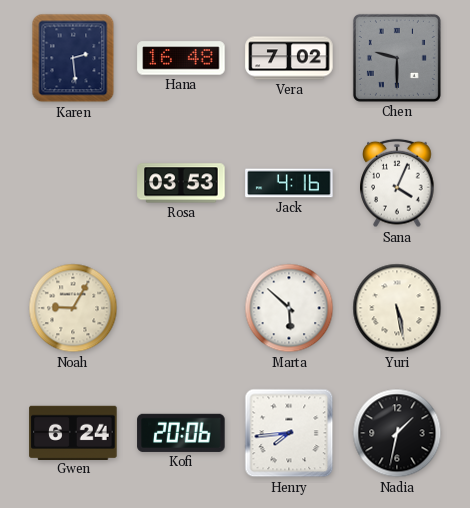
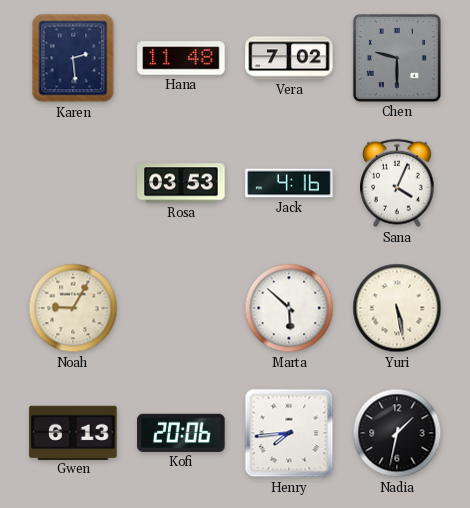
Hana: 16:48 -> 11:48 (181, 58)
Gwen: 6:24 -> 6:13 (73, 432)
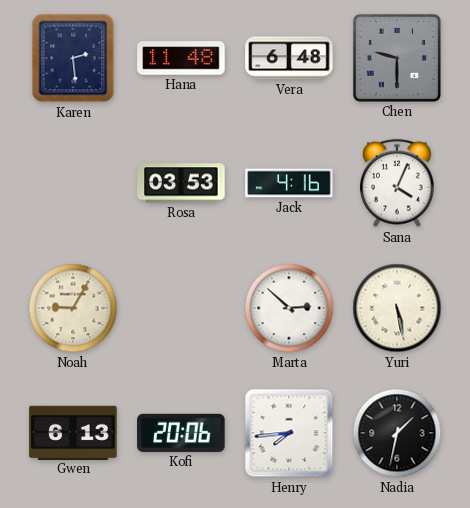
Vera: 7:02 -> 6:48 (289, 58)
Marta: 5:52 -> 2:52 (289, 308)
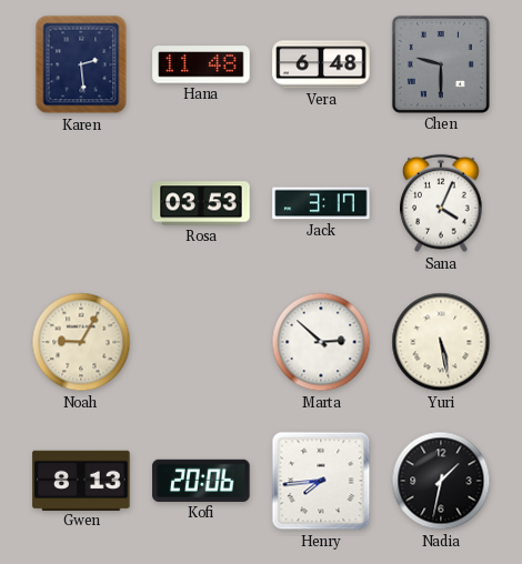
Jack: 4:16 -> 3:17 (321, 203)
Gwen: 6:13 -> 8:13 (81, 480)
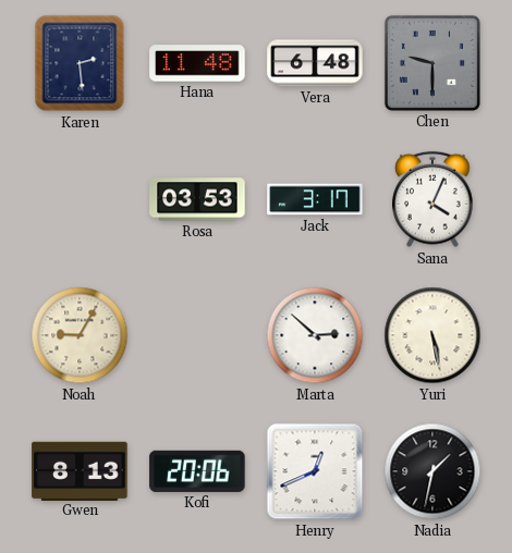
Henry: 7:44 -> 12:41 (315, 471)
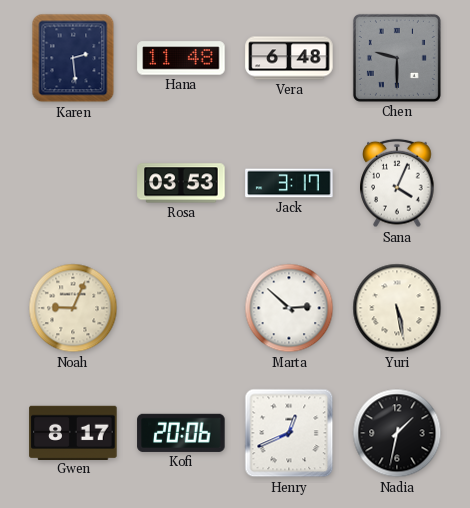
Noah: 9:05 -> 9:04 (73, 308)
Gwen: 8:13 -> 8:17 (73, 432)
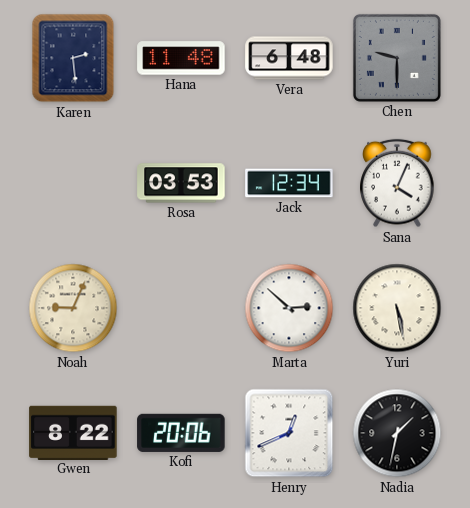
Jack: 3:17 -> 12:34 (289, 183)
Gwen: 8:17 -> 8:22 (73, 432)
